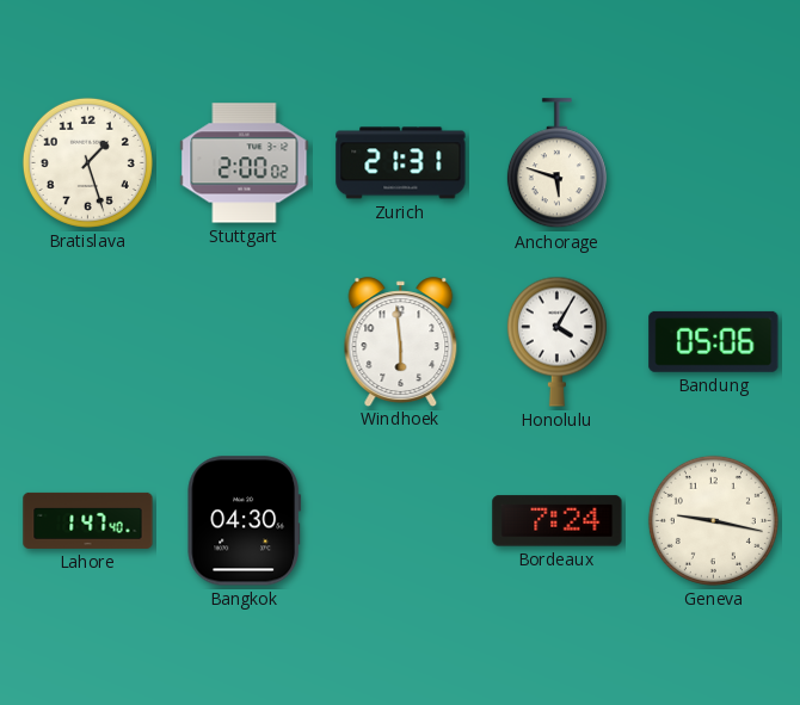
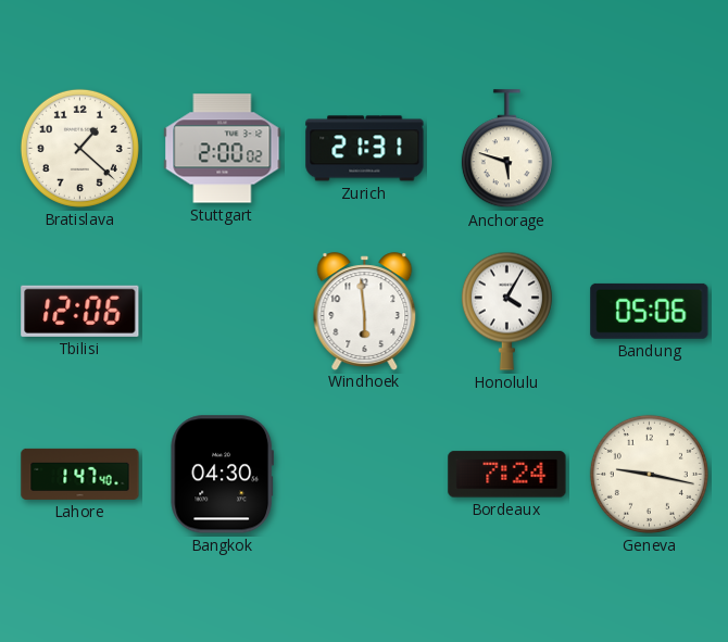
Bratislava: 1:27 -> 1:22 (79, 148)
Tbilisi: none -> 12:06 (80, 311)
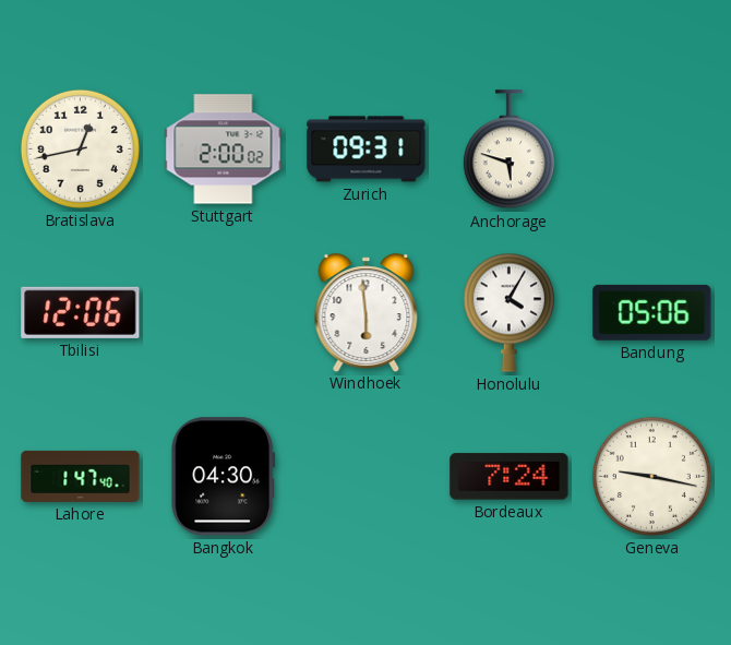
Bratislava: 1:22 -> 12:43 (80, 148)
Zurich: 21:31 -> 09:31 (367, 150)
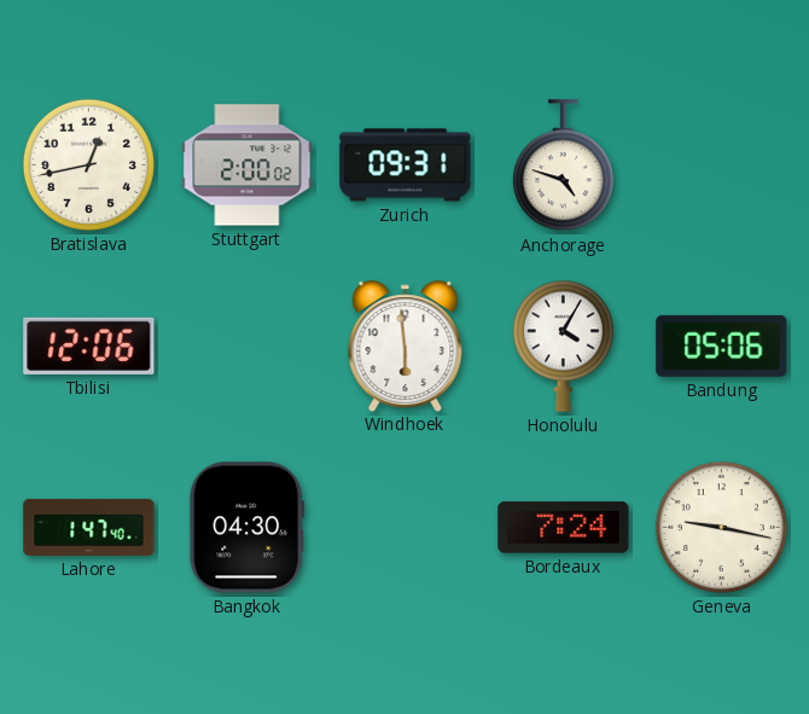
Anchorage: 5:48 -> 4:48 (563, 166)
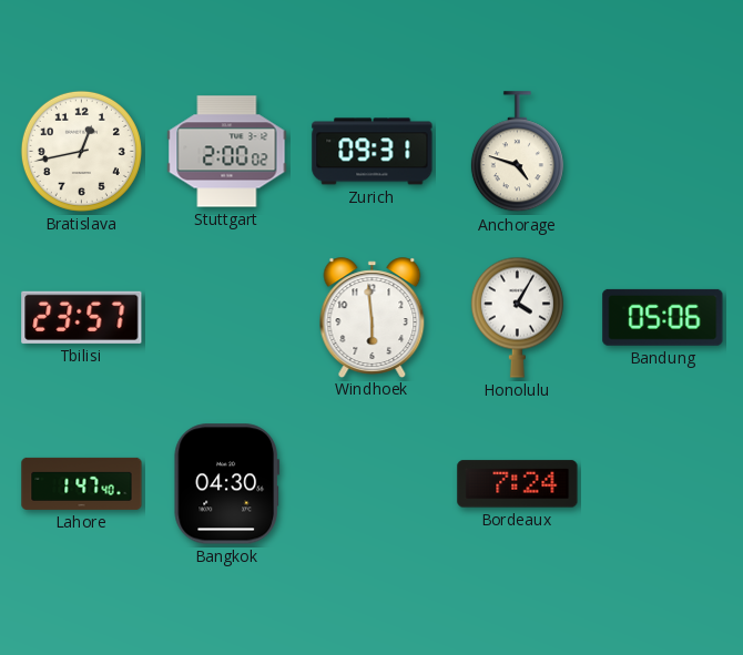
Tbilisi: 12:06 -> 23:57 (82, 317)
Geneva: 9:17 -> none (721, 527)
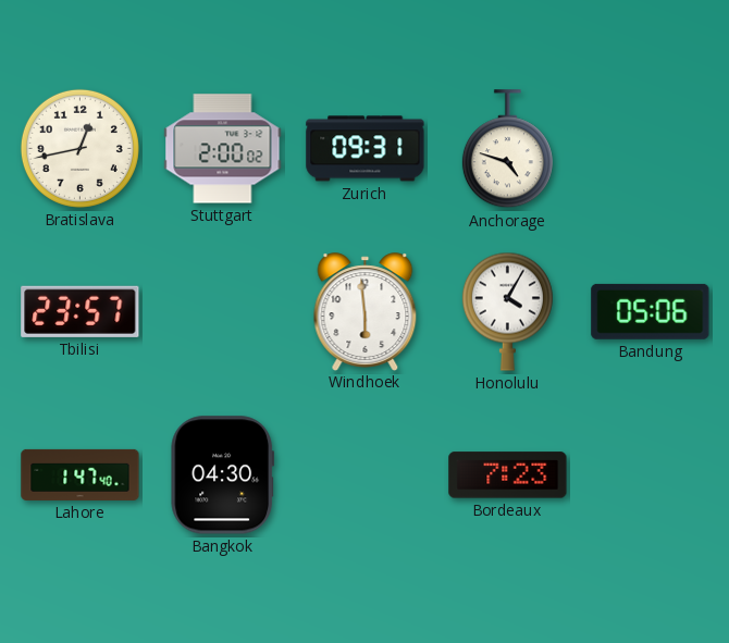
Bordeaux: 7:24 -> 7:23 (508, 475)
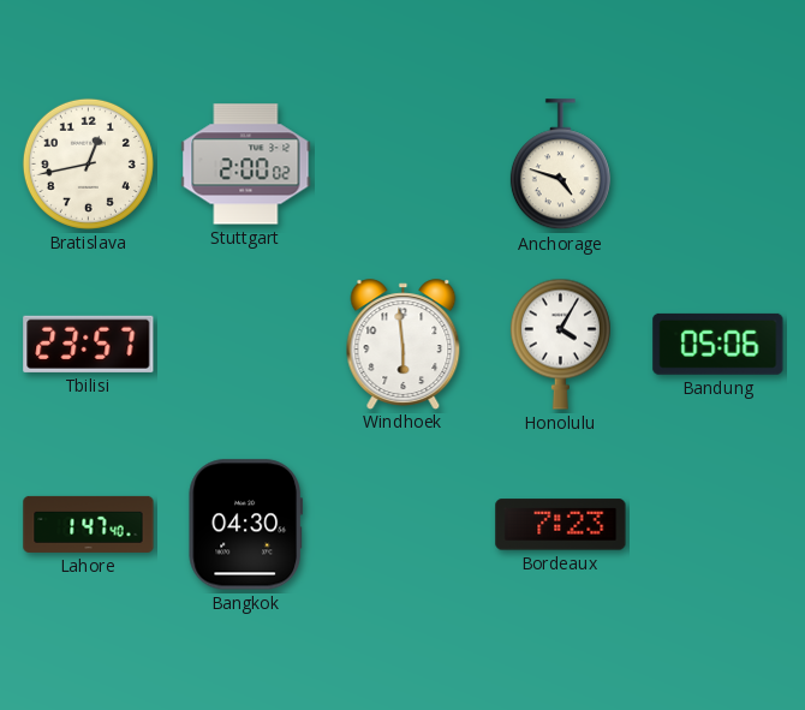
Zurich: 09:31 -> none (366, 149)
